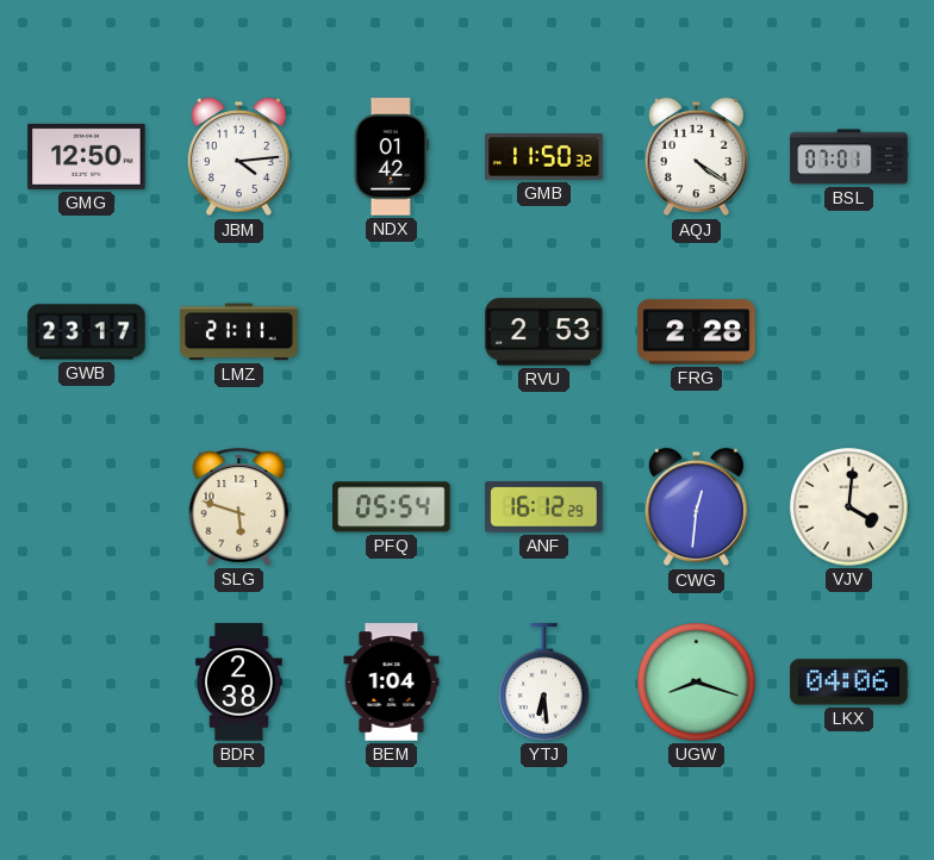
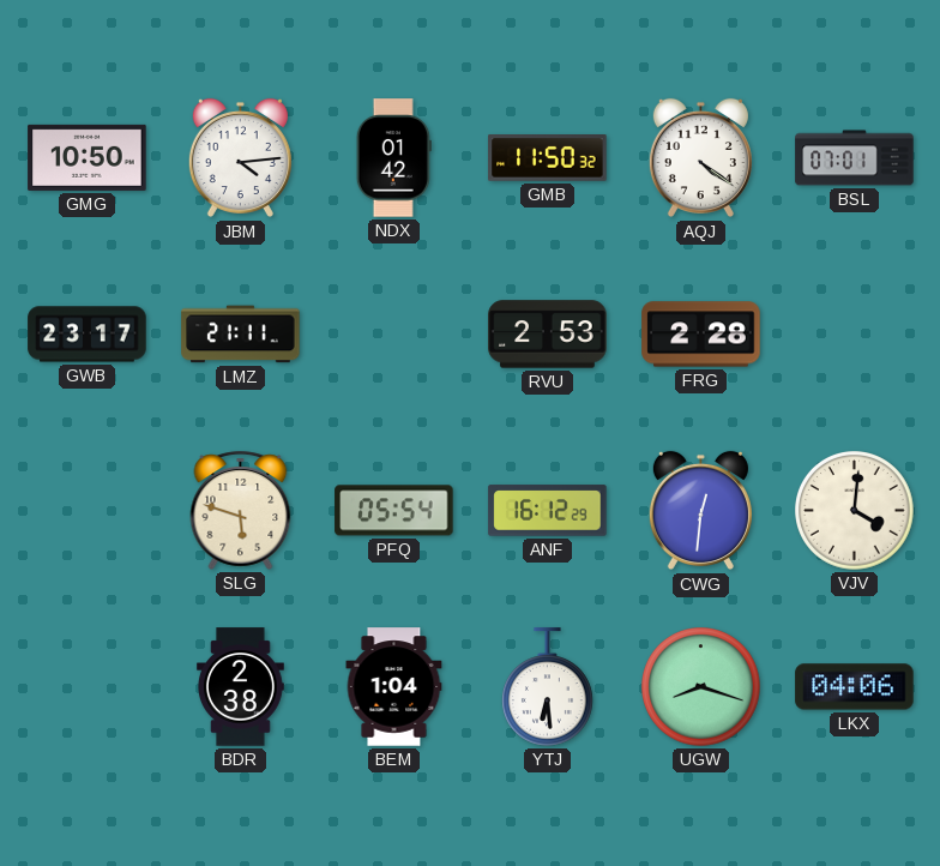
GMG: 12:50 -> 10:50 (88, 157)
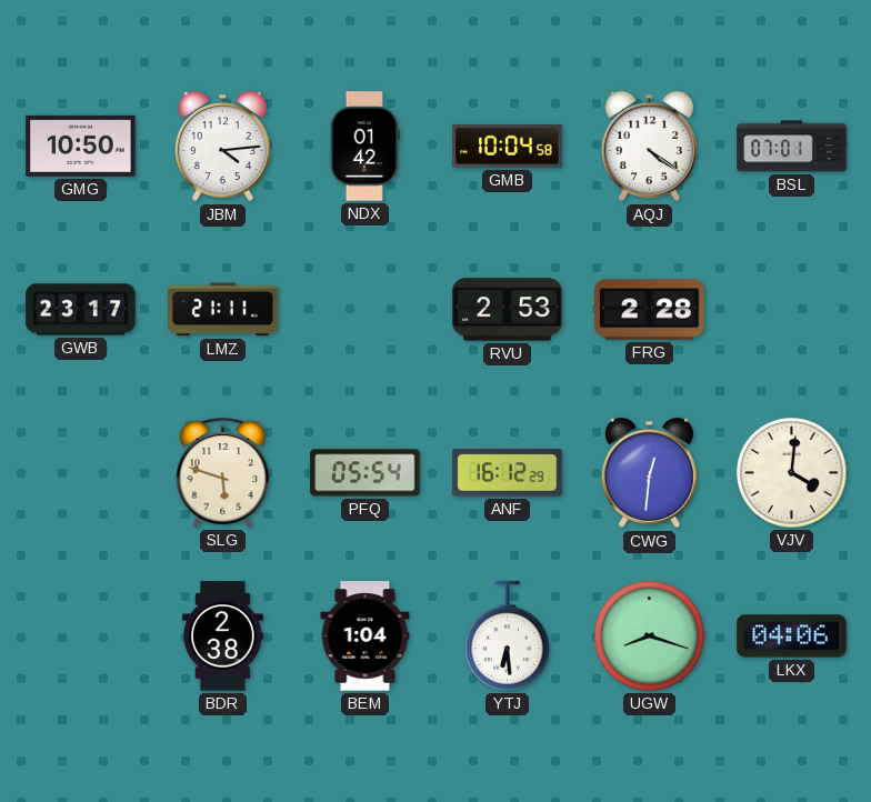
GMB: 11:50 -> 10:04 (508, 147)
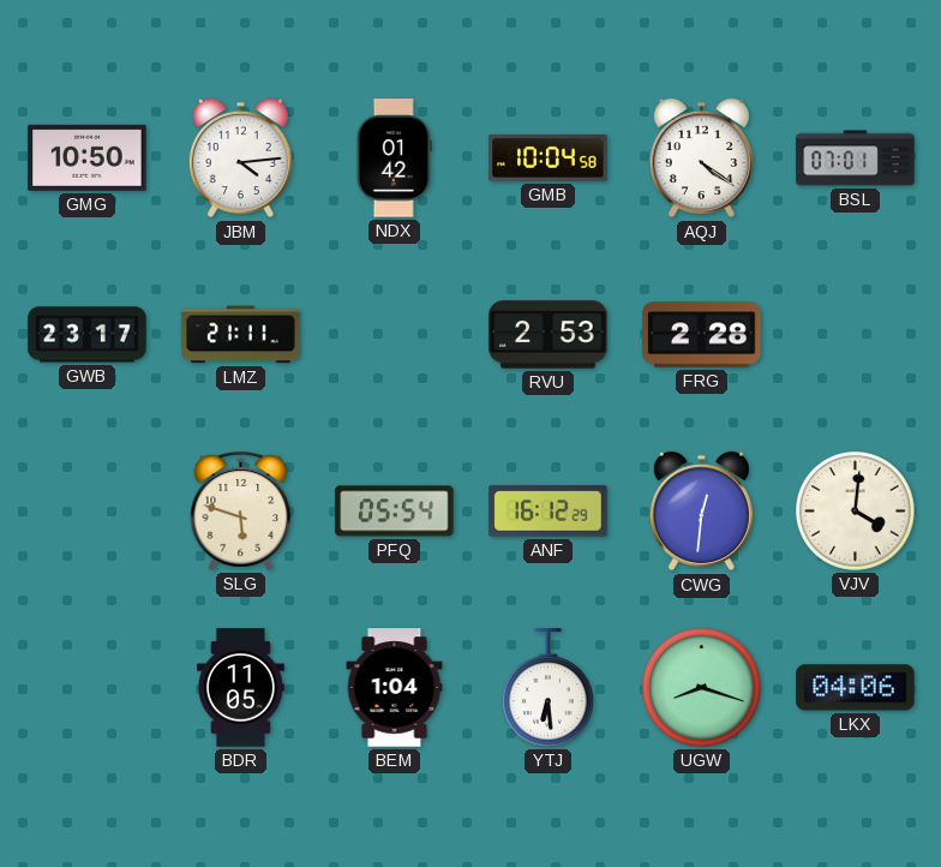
BDR: 2:38 -> 11:05 (240, 688)
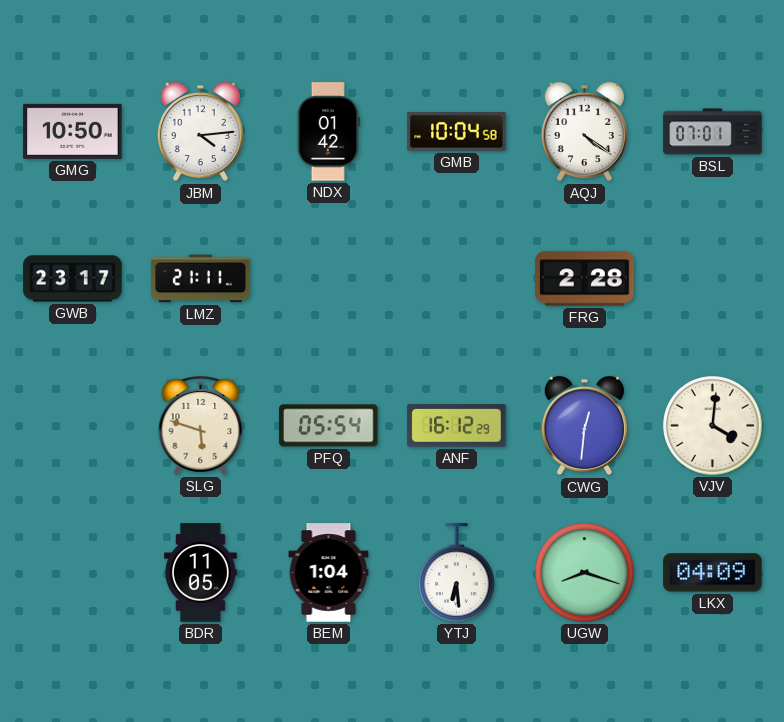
RVU: 2:53 -> none (549, 335)
LKX: 04:06 -> 04:09 (713, 573)
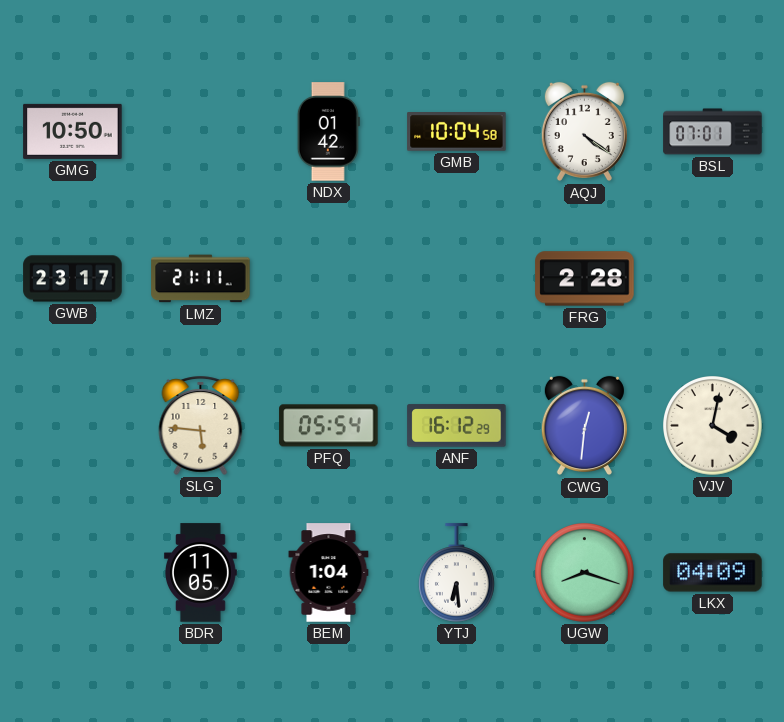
JBM: 4:14 -> none (200, 132)
SLG: 5:48 -> 5:46 (201, 425)
VJV: 4:01 -> 4:02 (713, 426)
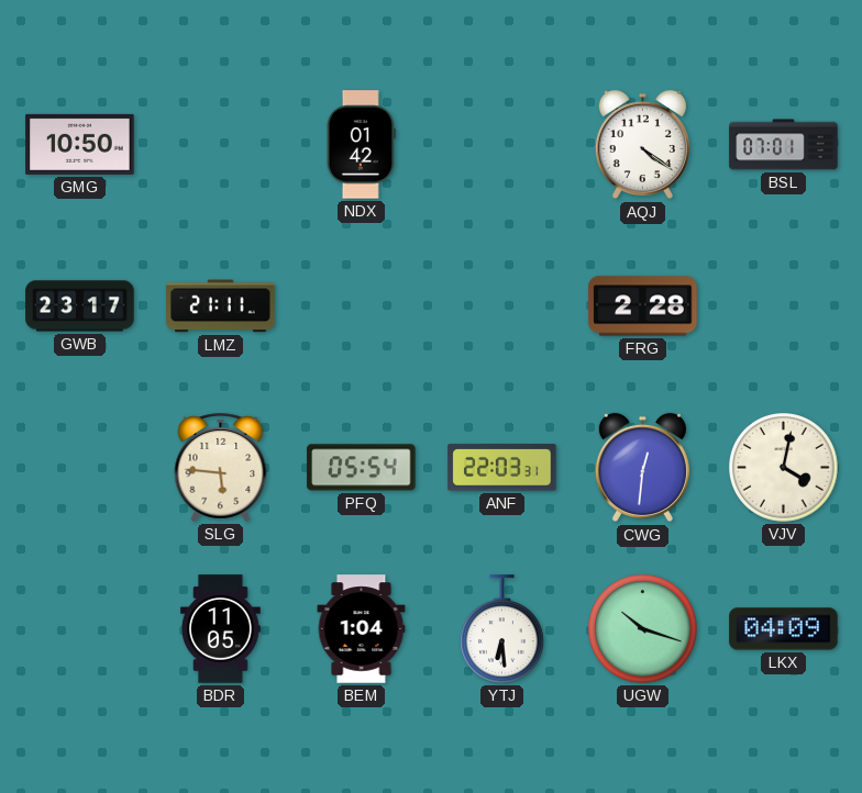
GMB: 10:04 -> none (457, 132)
ANF: 16:12 -> 22:03 (502, 468)
UGW: 8:18 -> 10:18 (643, 629)
